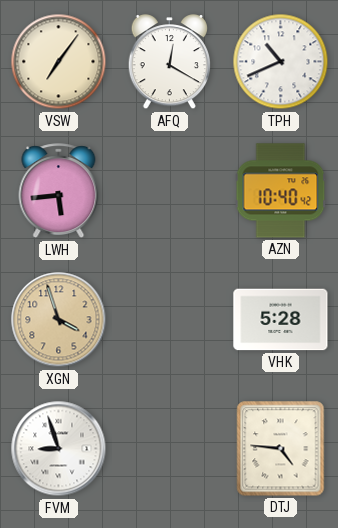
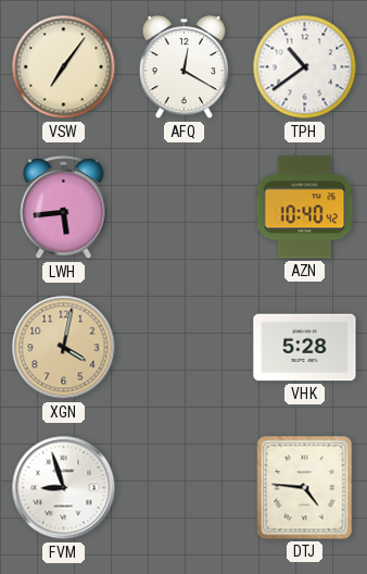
TPH: 10:41 -> 10:39 (305, 67)
XGN: 3:57 -> 4:02 (64, 348)
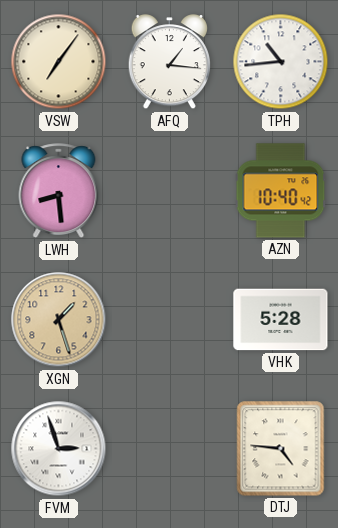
AFQ: 12:20 -> 1:16 (169, 62)
TPH: 10:39 -> 10:44 (281, 62)
LWH: 5:44 -> 8:29 (59, 191)
XGN: 4:02 -> 1:27 (59, 320)
FVM: 8:57 -> 2:57 (59, 449)
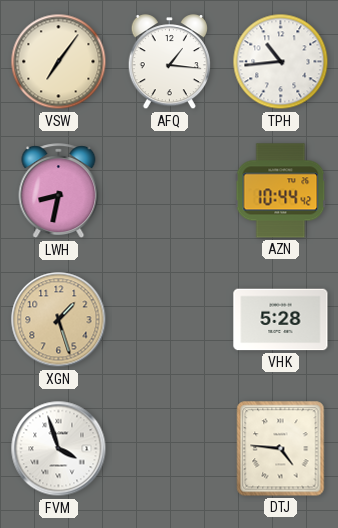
LWH: 8:29 -> 8:32 (59, 191)
AZN: 10:40 -> 10:44 (281, 191)
FVM: 2:57 -> 3:57 (59, 449)
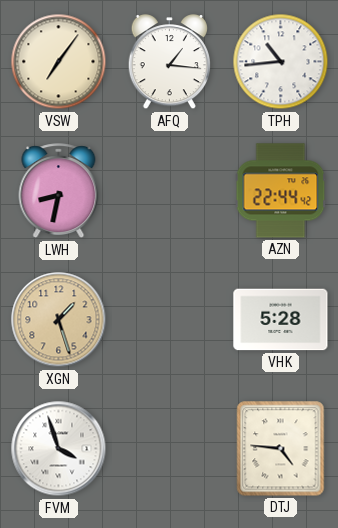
AZN: 10:44 -> 22:44 (281, 191)
